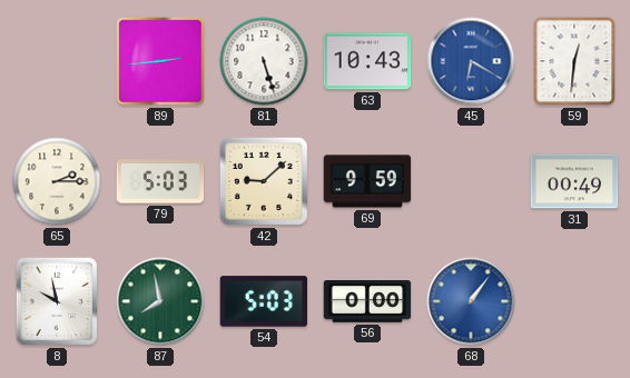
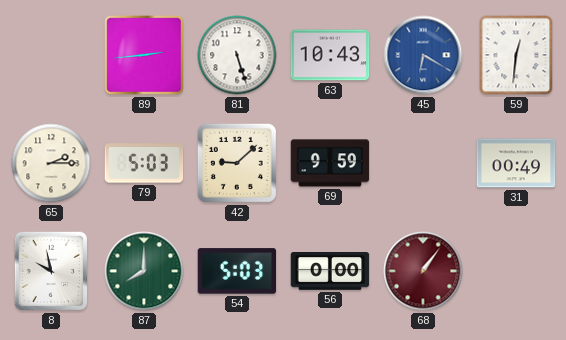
87: 7:58 -> 8:00 (144, 271)
68 dial: blue -> burgundy (423, 271)
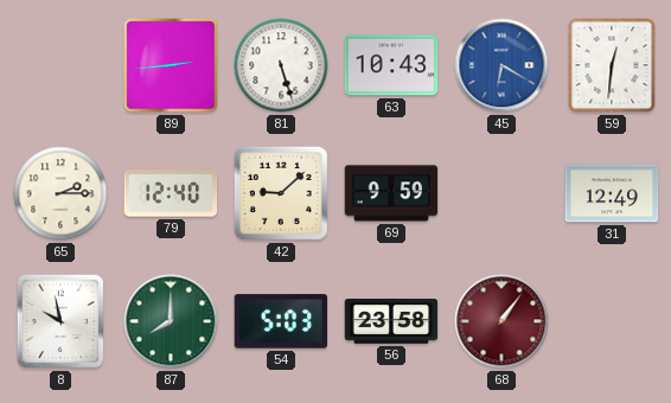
79: 5:03 -> 12:40 (171, 193)
31: 00:49 -> 12:49 (612, 193)
56: 0:00 -> 23:58 (391, 322)
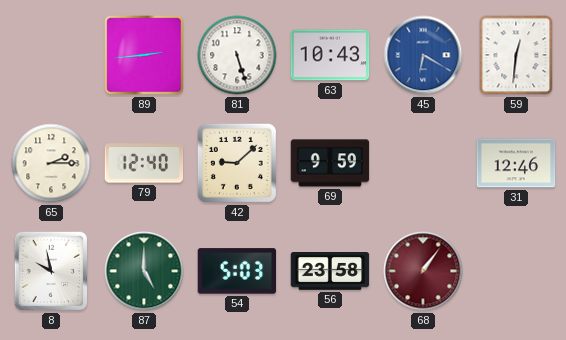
31: 12:49 -> 12:46 (516, 163)
87: 8:00 -> 5:00 (144, 271)
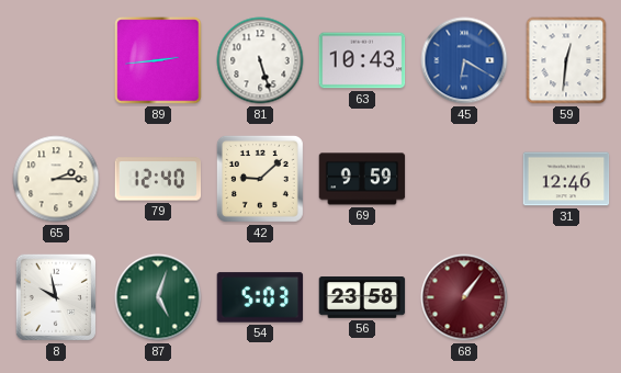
87: 5:00 -> 5:03 (158, 297)
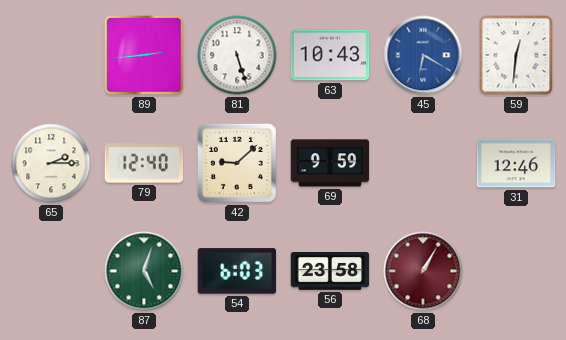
8: 9:58 -> none (55, 297)
54: 5:03 -> 6:03 (237, 271)
68: 1:06 -> 1:05 (423, 271)
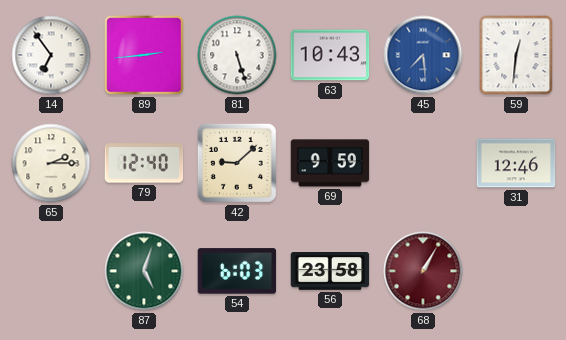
14: none -> 6:54 (51, 55)
45: 6:20 -> 7:29 (423, 55)
